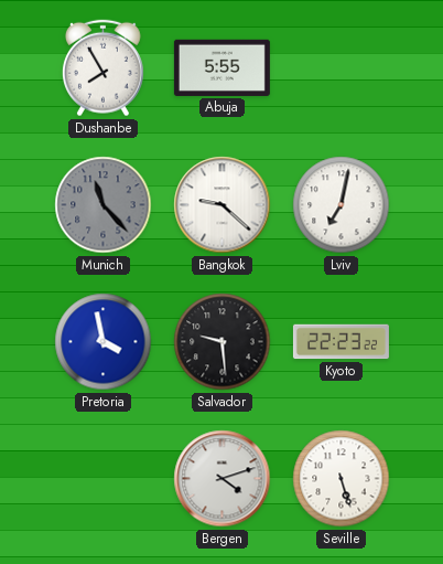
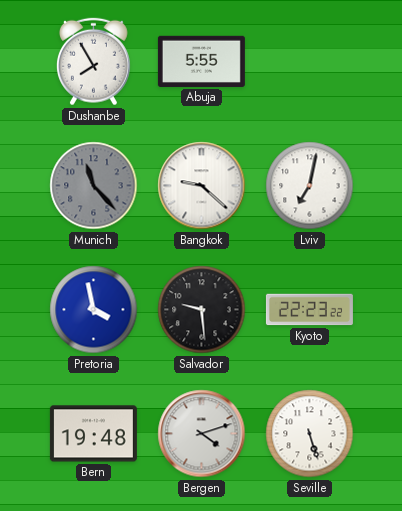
Bern: none -> 19:48 (93, 434)
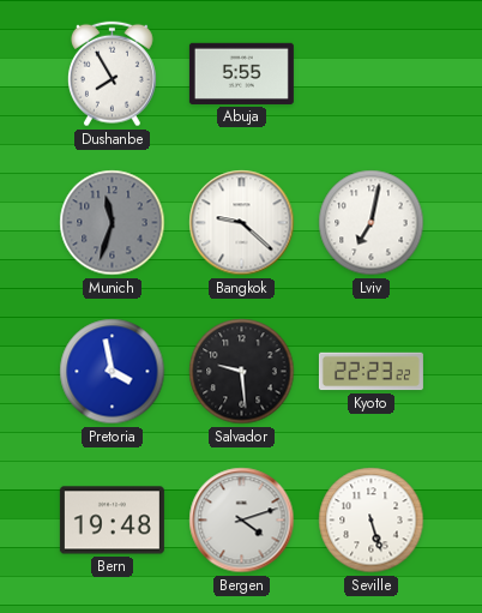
Munich: 11:23 -> 11:33 (113, 223)
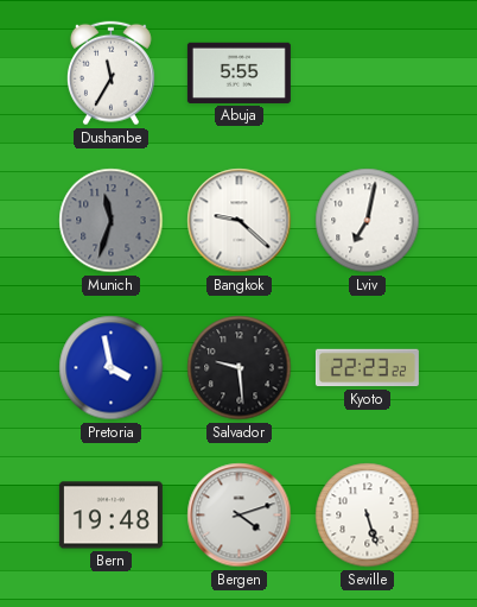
Dushanbe: 7:55 -> 11:35 (110, 74)
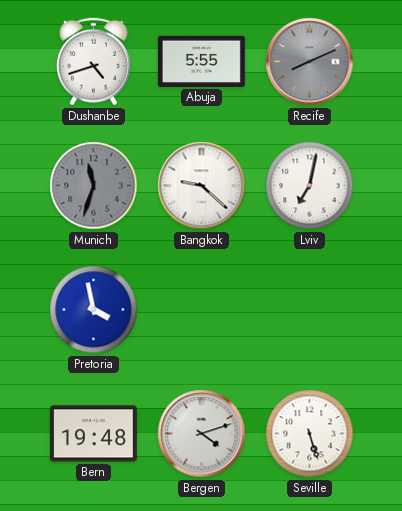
Dushanbe: 11:35 -> 4:42 (93, 62)
Recife: none -> 8:11 (310, 62)
Salvador: 9:29 -> none (240, 368)
Kyoto: 22:23 -> none (367, 368)
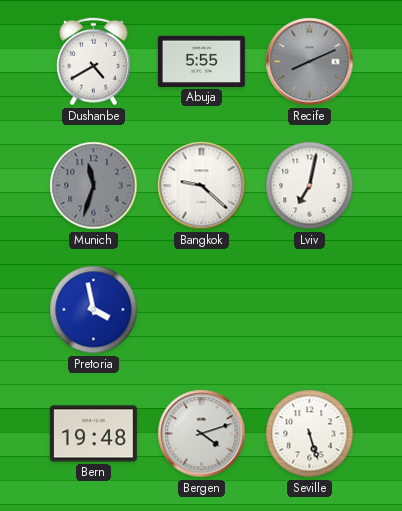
Dushanbe: 4:42 -> 4:40 (93, 62)
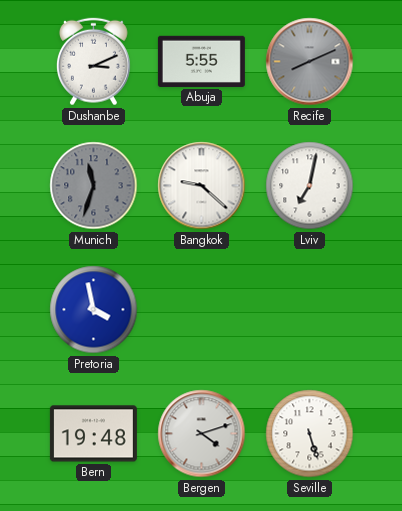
Dushanbe: 4:40 -> 3:11 (93, 62)
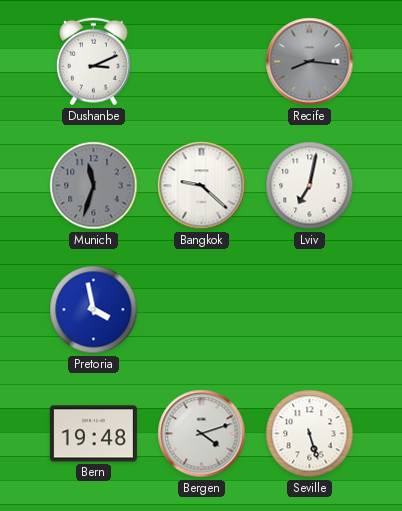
Abuja: 5:55 -> none (201, 61)
Recife: 8:11 -> 8:16 (310, 62)
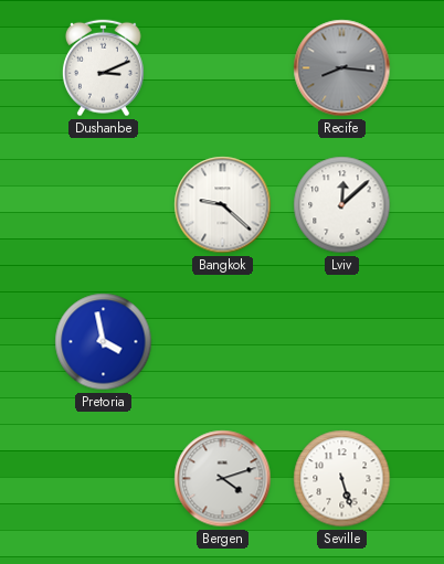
Munich: 11:33 -> none (94, 186)
Lviv: 7:02 -> 12:08 (342, 205)
Bern: 19:48 -> none (93, 434)
